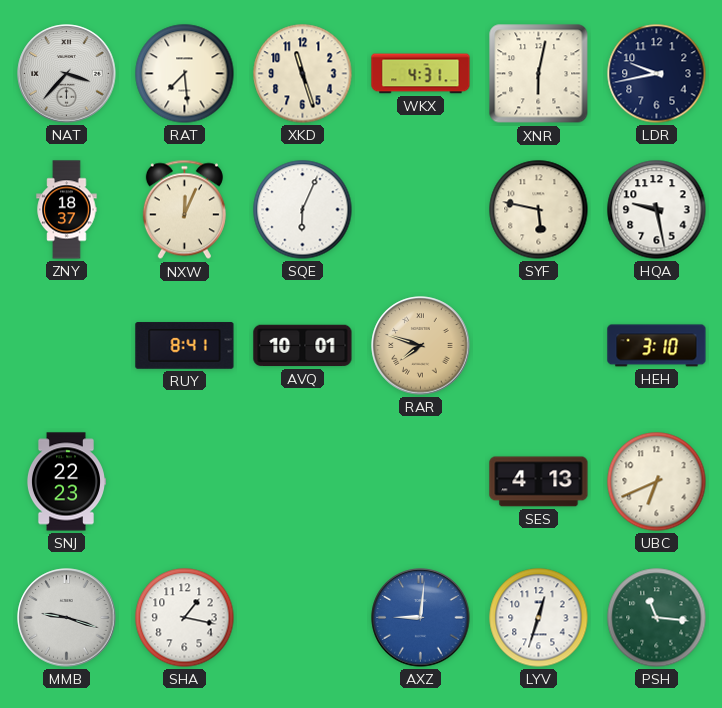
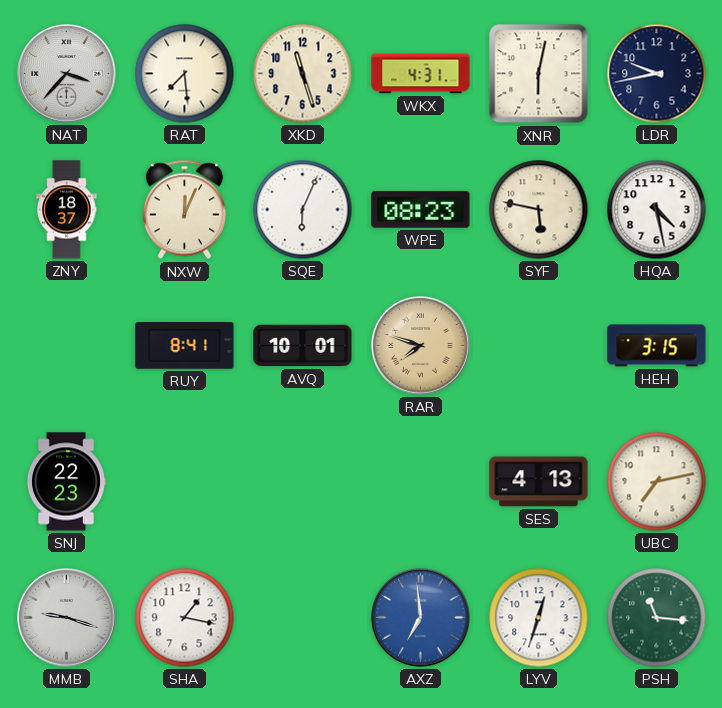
WPE: none -> 08:23 (421, 210)
HQA: 9:28 -> 4:28 (657, 210)
HEH: 3:10 -> 3:15 (657, 346)
UBC: 6:41 -> 7:13 (657, 482)
AXZ: 9:01 -> 6:59 (421, 618)
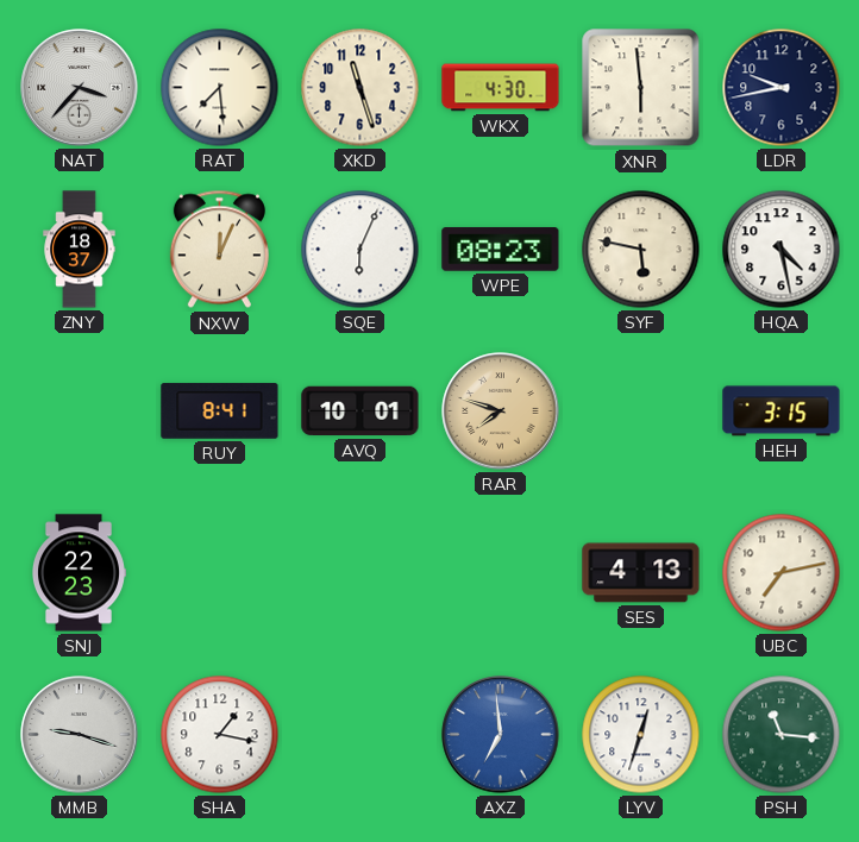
WKX: 4:31 -> 4:30 (501, 88)
XNR: 6:02 -> 5:59 (641, 88)
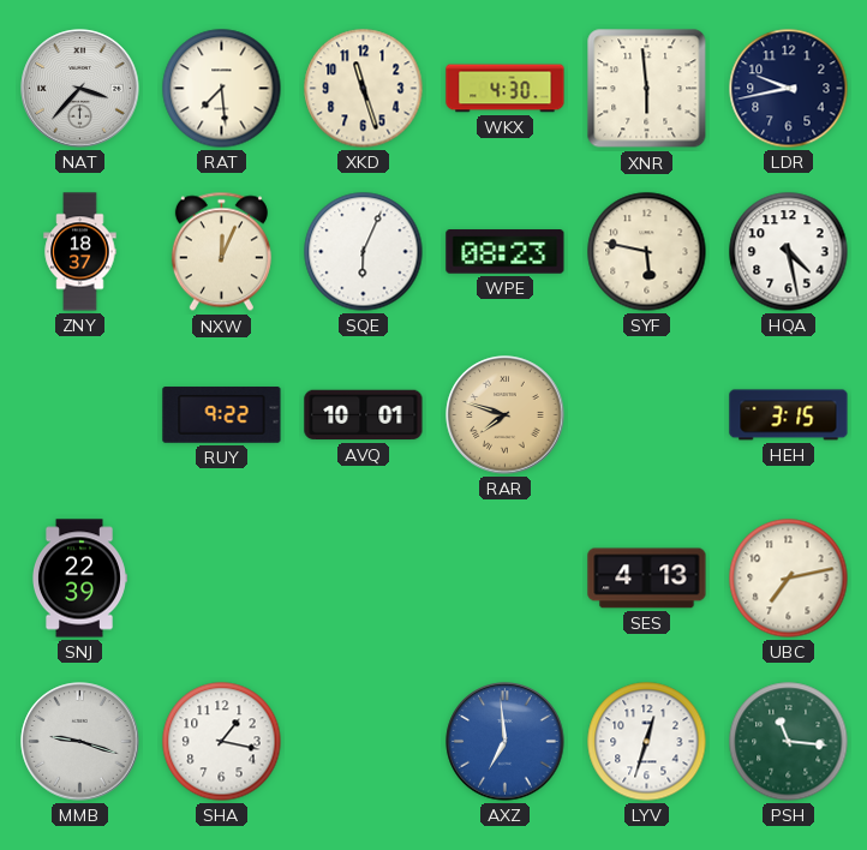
RUY: 8:41 -> 9:22 (222, 415)
SNJ: 22:23 -> 22:39 (79, 579)
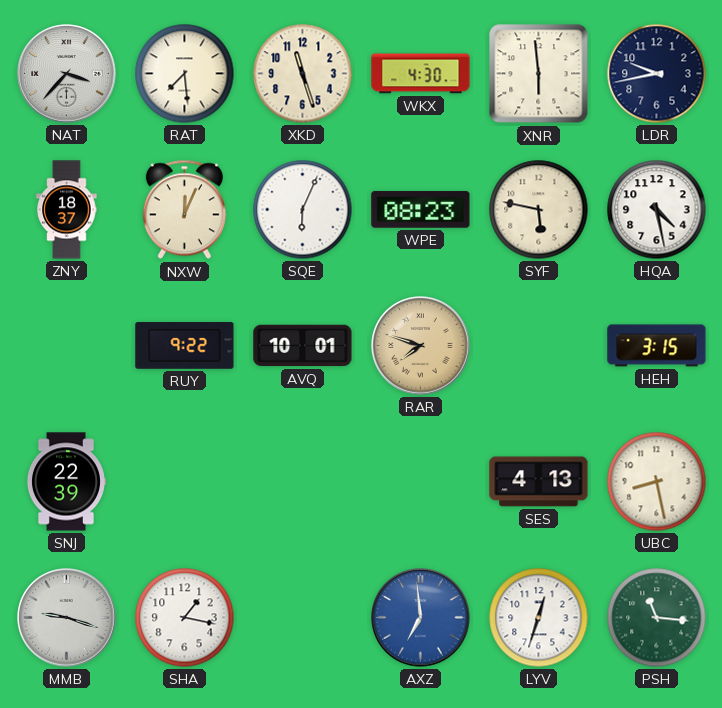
UBC: 7:13 -> 8:28 (657, 482)
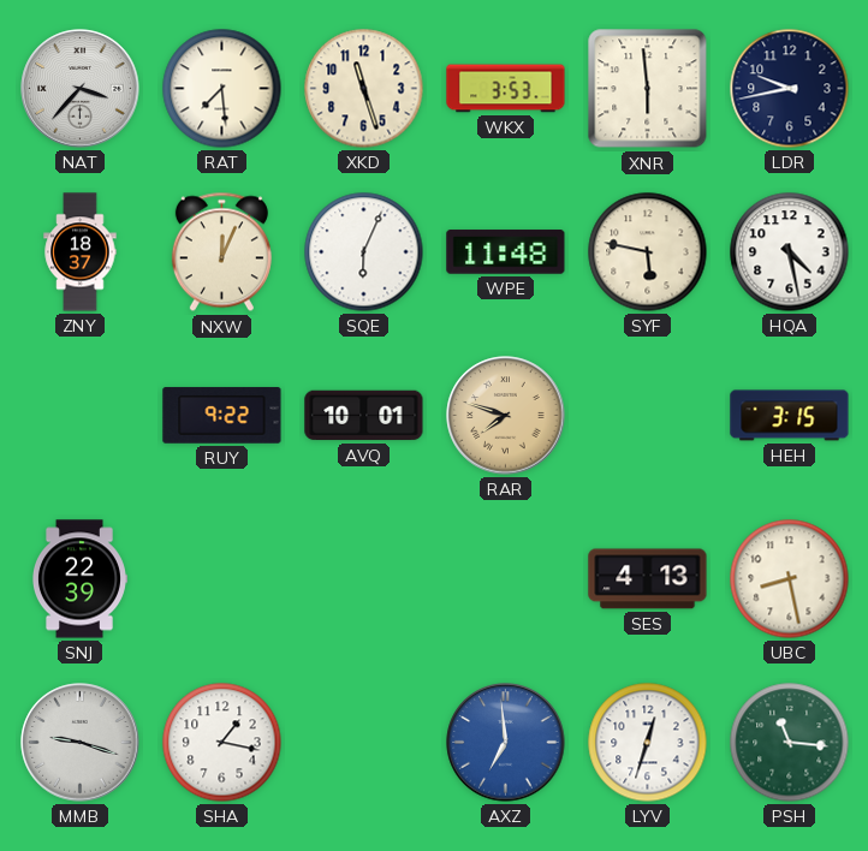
WKX: 4:30 -> 3:53 (506, 89)
WPE: 08:23 -> 11:48 (506, 252)
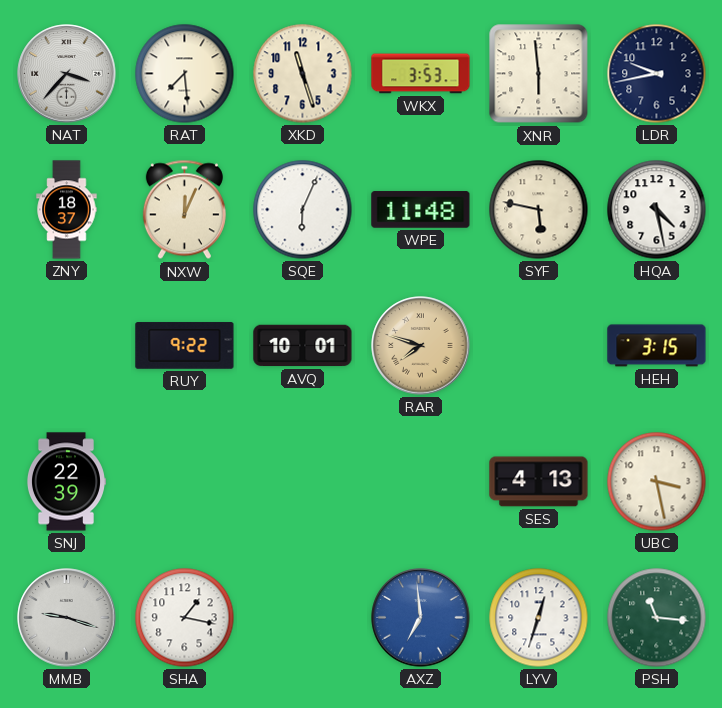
UBC: 8:28 -> 3:28 (657, 482)
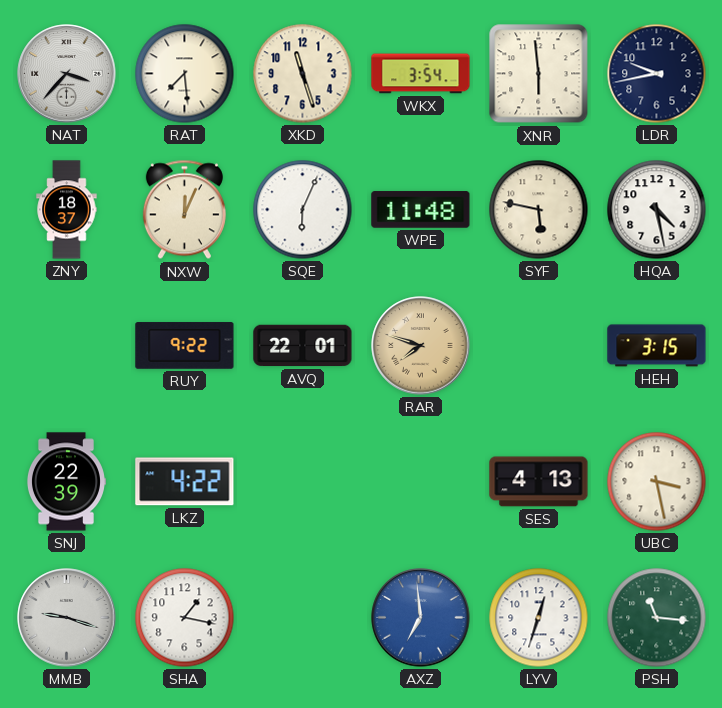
WKX: 3:53 -> 3:54 (421, 74)
AVQ: 10:01 -> 22:01 (303, 346)
LKZ: none -> 4:22 (185, 482)
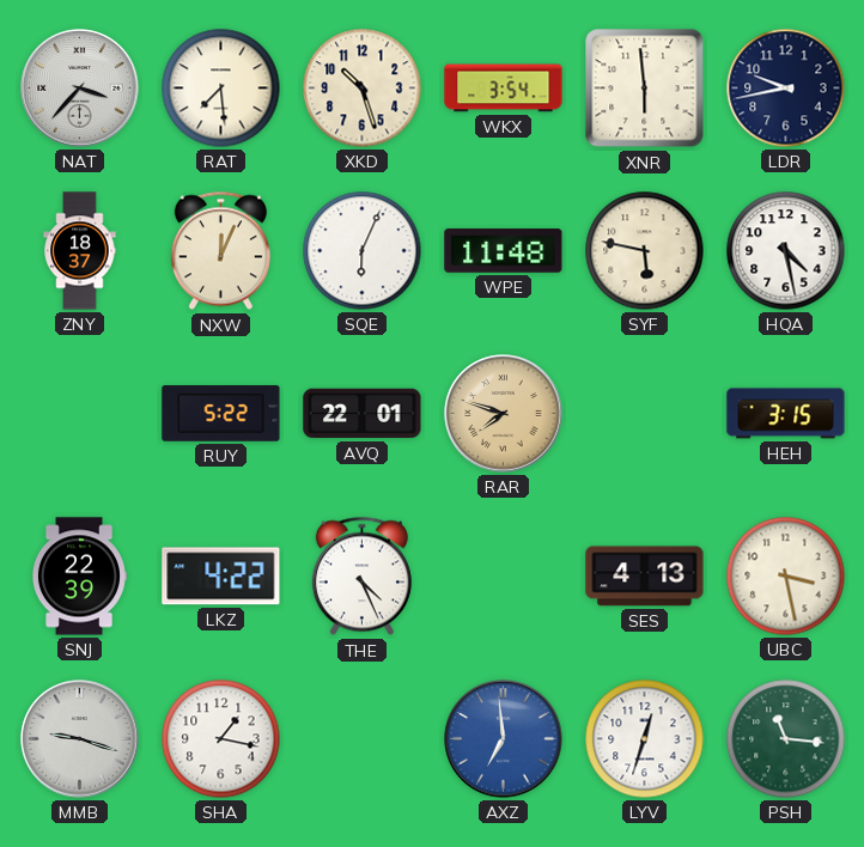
XKD: 11:27 -> 10:27 (363, 89)
RUY: 9:22 -> 5:22 (221, 414)
THE: none -> 4:26 (361, 577)
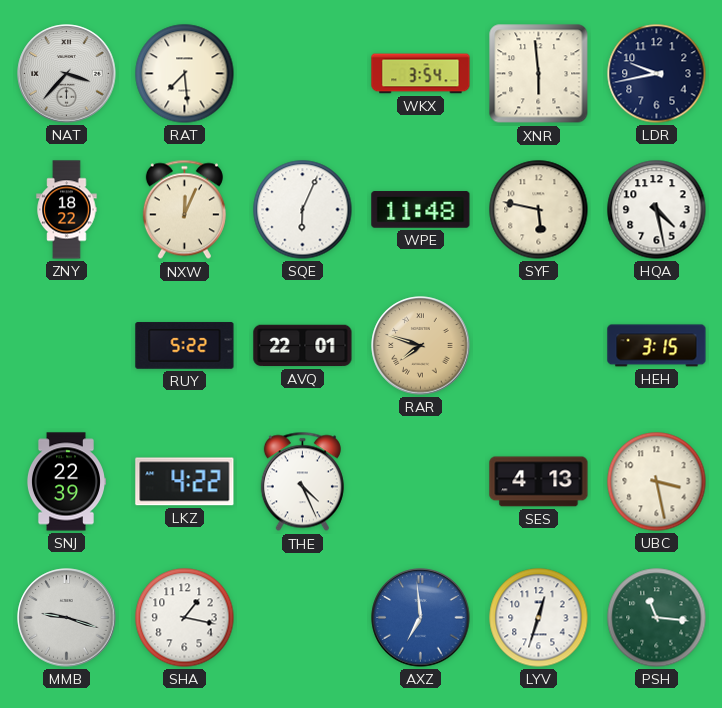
XKD: 10:27 -> none (363, 89)
ZNY: 18:37 -> 18:22 (67, 210)
